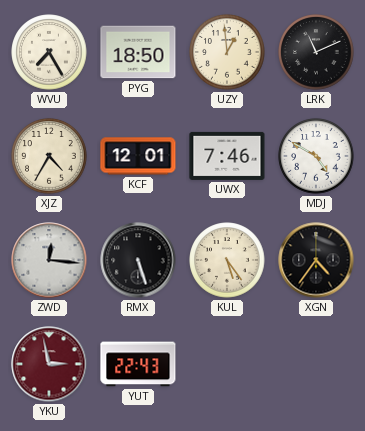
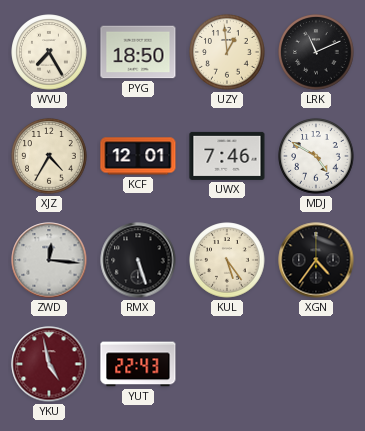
YKU: 2:58 -> 4:58 (49, 364)
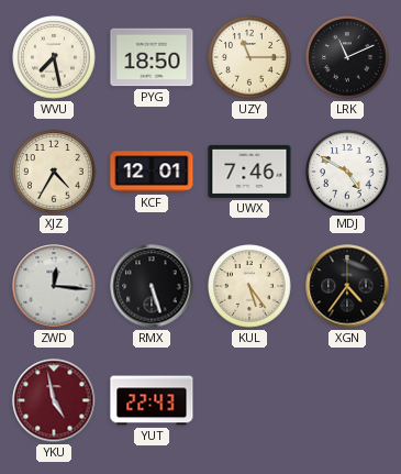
WVU: 7:25 -> 7:28 (54, 57)
UZY: 12:59 -> 11:15 (249, 57)
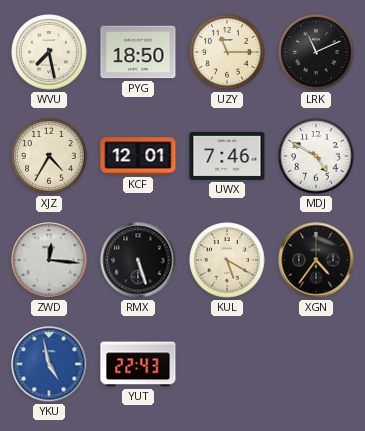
KUL: 5:24 -> 5:20 (227, 260)
YKU dial: burgundy -> blue (49, 364)
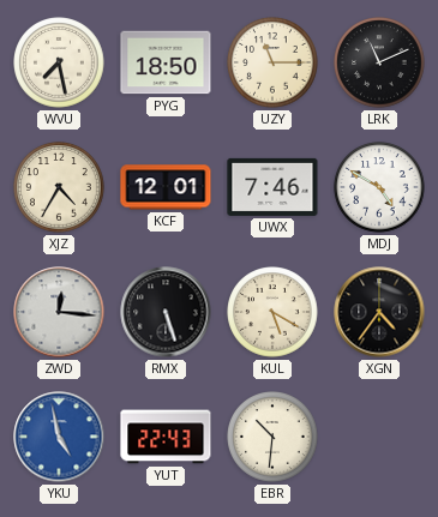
EBR: none -> 10:31 (272, 437)
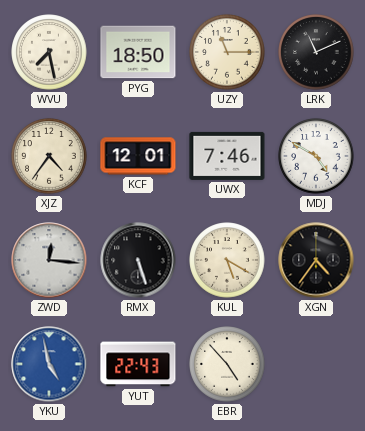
XJZ: 4:35 -> 4:36 (49, 156)
EBR: 10:31 -> 4:53 (227, 364)
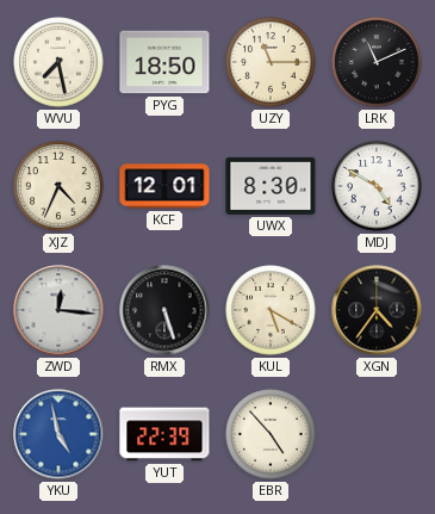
XJZ: 4:36 -> 4:34 (58, 186)
UWX: 7:46 -> 8:30 (271, 186)
YUT: 22:43 -> 22:39 (164, 434)
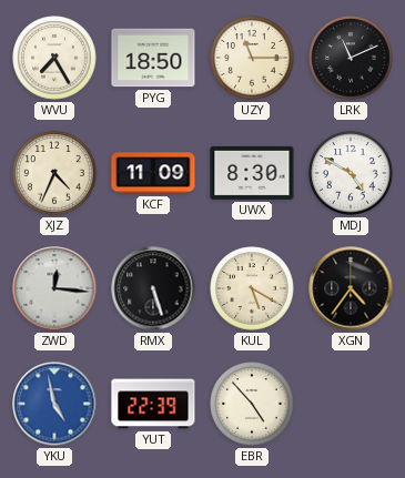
WVU: 7:28 -> 7:25 (54, 58)
KCF: 12:01 -> 11:09 (153, 173)
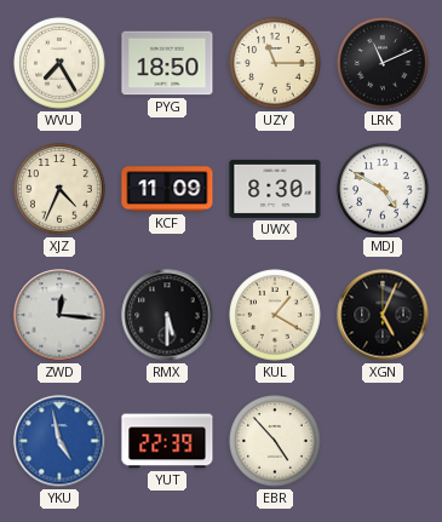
RMX: 5:27 -> 5:30 (167, 315)
KUL: 5:20 -> 1:20 (275, 315)
XGN: 4:36 -> 5:04 (383, 315)
